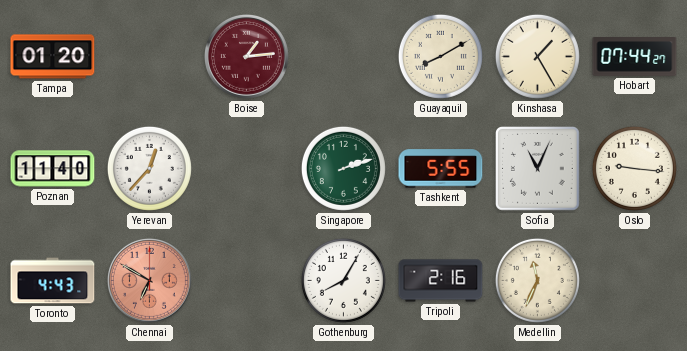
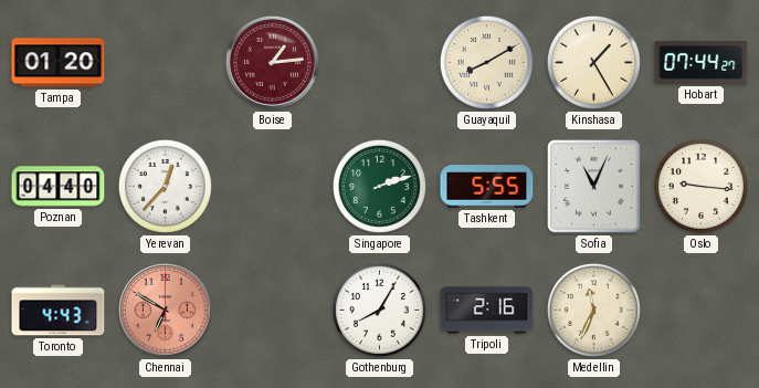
Poznan: 11:40 -> 04:40 (59, 187)
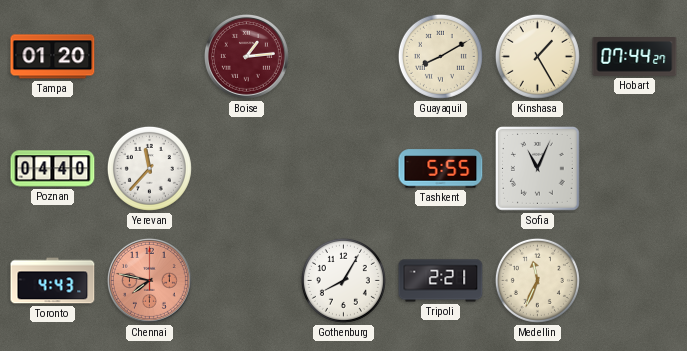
Yerevan: 12:37 -> 11:37 (149, 168)
Singapore: 2:12 -> none (379, 186)
Oslo: 9:16 -> none (700, 186)
Chennai: 6:50 -> 7:47 (149, 280)
Tripoli: 2:16 -> 2:21 (441, 281)
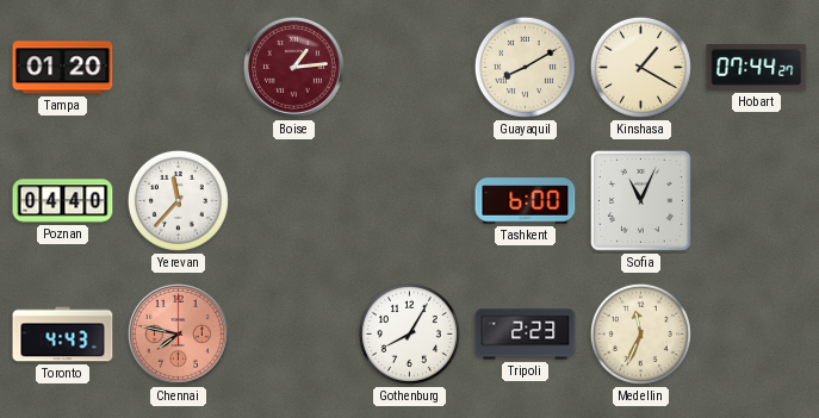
Kinshasa: 1:25 -> 1:20 (640, 67)
Tashkent: 5:55 -> 6:00 (526, 201)
Tripoli: 2:21 -> 2:23 (526, 335)
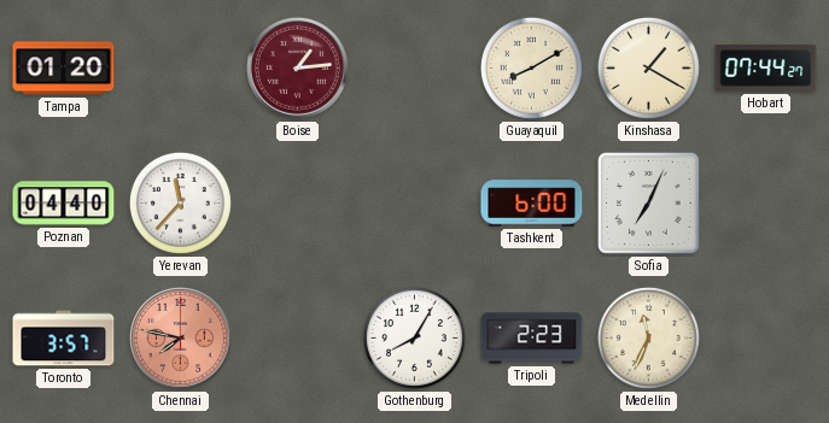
Sofia: 11:04 -> 7:04 (649, 204)
Toronto: 4:43 -> 3:57 (64, 339)
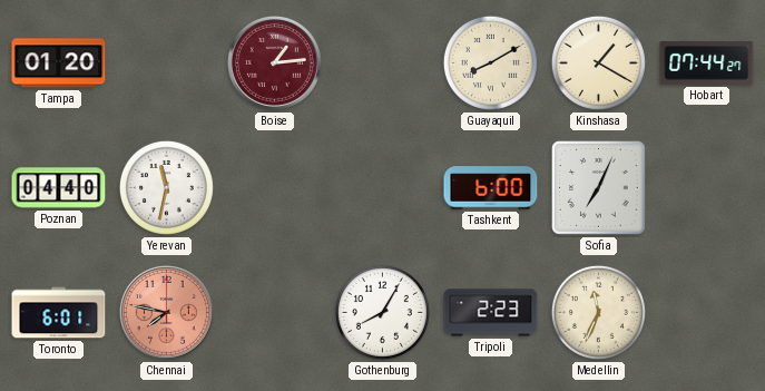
Yerevan: 11:37 -> 11:32 (166, 187)
Toronto: 3:57 -> 6:01 (59, 313)
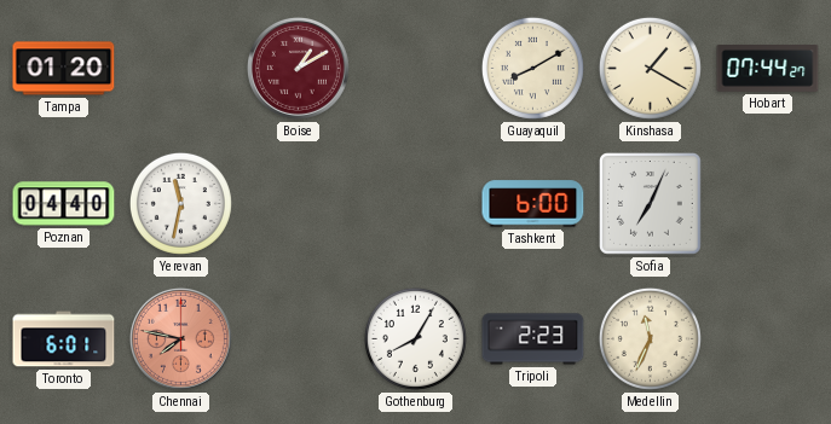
Boise: 1:14 -> 1:10 (298, 68)
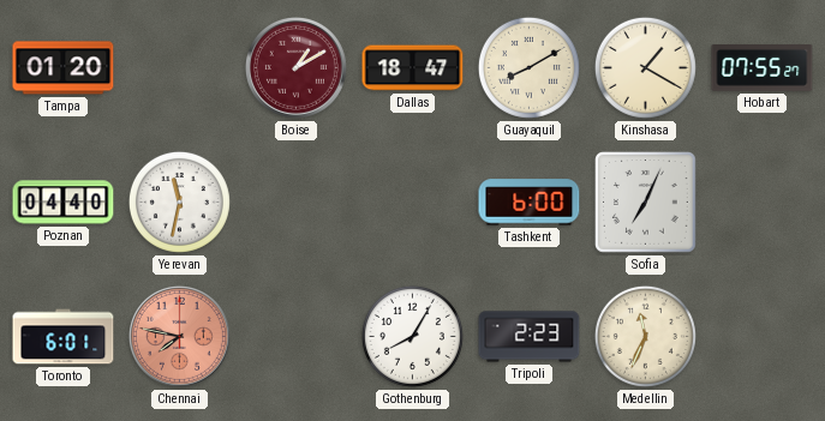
Dallas: none -> 18:47 (413, 68)
Hobart: 07:44 -> 07:55 (763, 68)
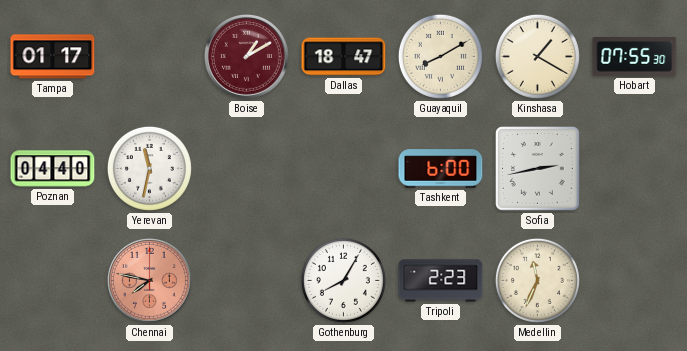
Tampa: 01:20 -> 01:17 (53, 57)
Hobart: 07:55:27 -> 07:55:30 (635, 57)
Sofia: 7:04 -> 2:43 (538, 169)
Toronto: 6:01 -> none (64, 337)
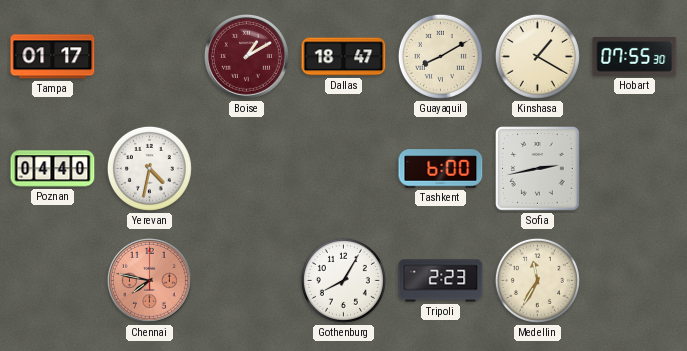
Yerevan: 11:32 -> 4:32 (149, 168)
Medellin: 11:34 -> 11:35 (537, 280)
